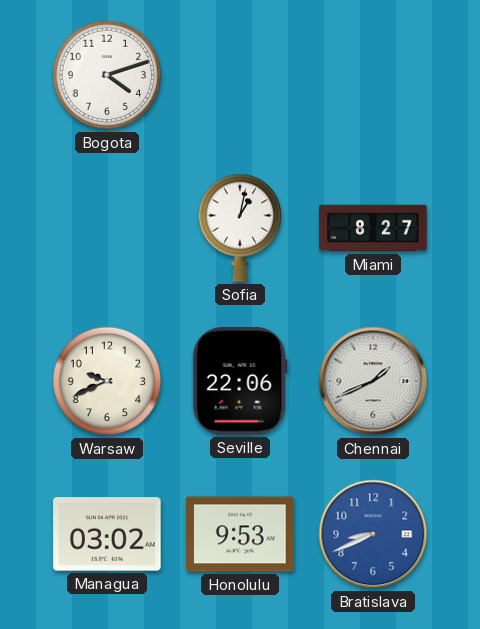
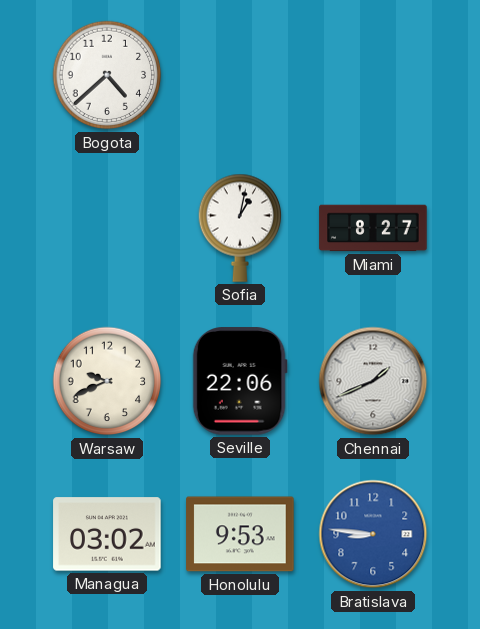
Bogota: 4:12 -> 4:38 (107, 75)
Bratislava: 8:41 -> 8:46 (373, 534)
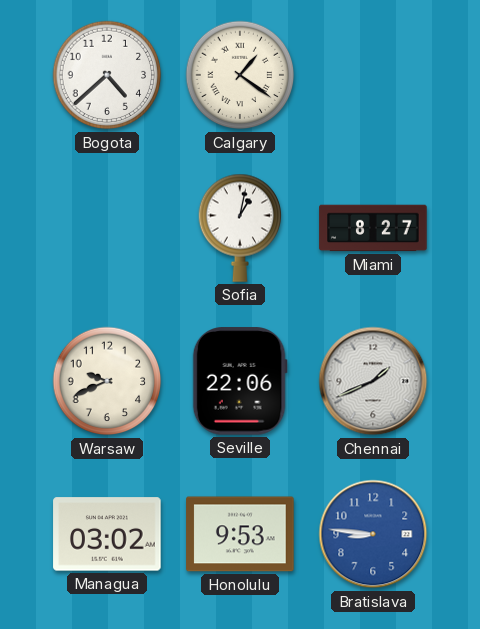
Calgary: none -> 1:21 (240, 75)
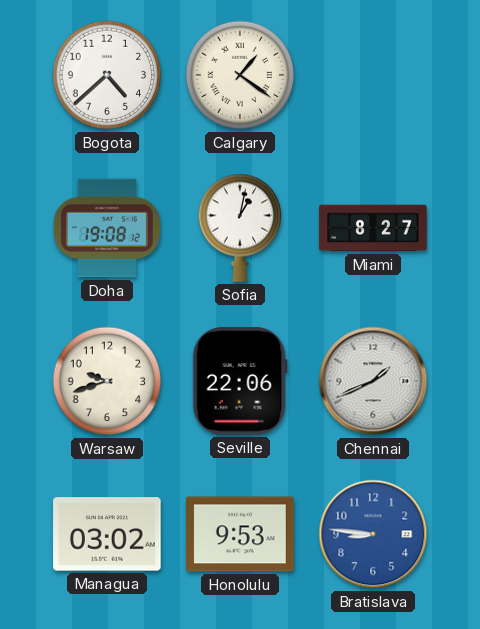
Doha: none -> 19:08 (107, 228)
Warsaw: 9:41 -> 9:42 (107, 381)
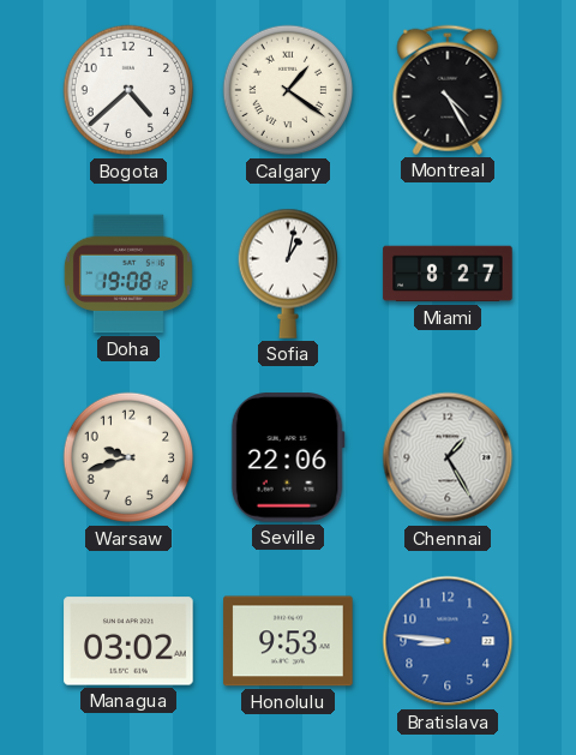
Montreal: none -> 4:25 (448, 90)
Chennai: 1:41 -> 1:25 (448, 457)
